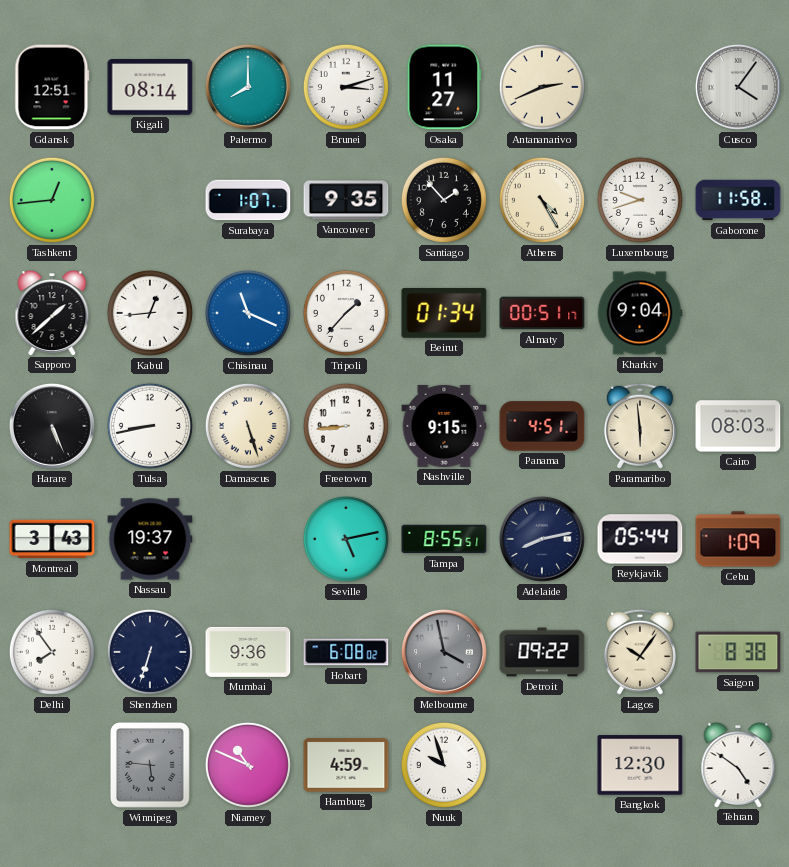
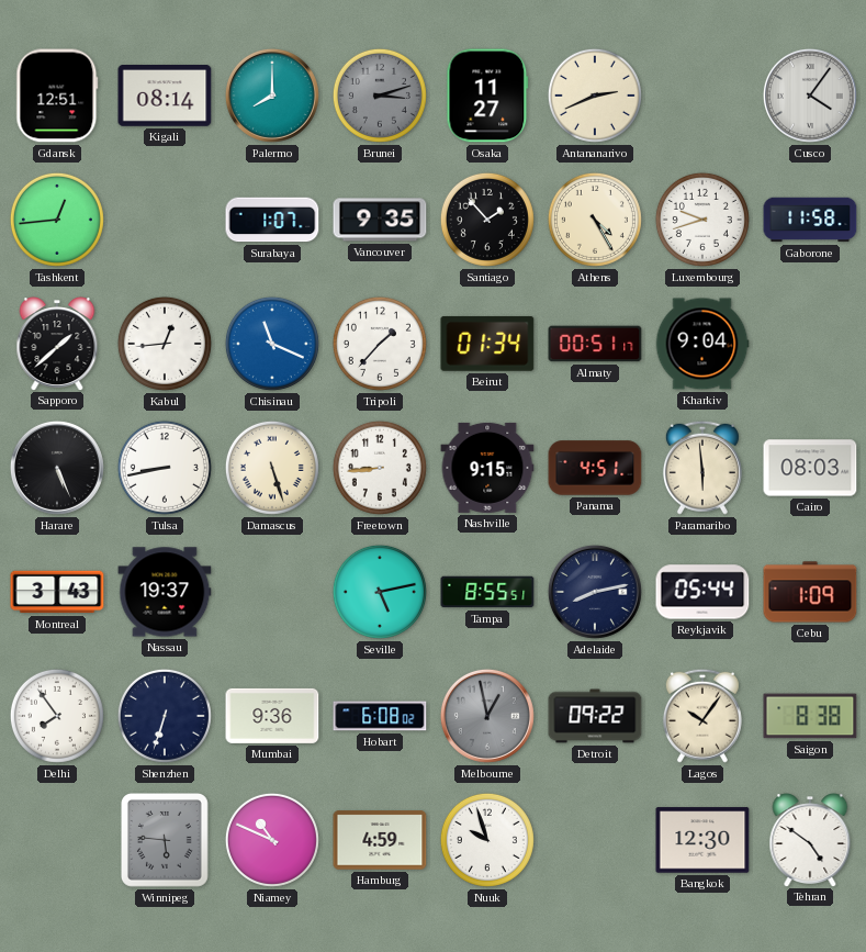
Brunei dial: white -> grey (380, 96)
Melbourne: 3:58 -> 12:58 (487, 716)
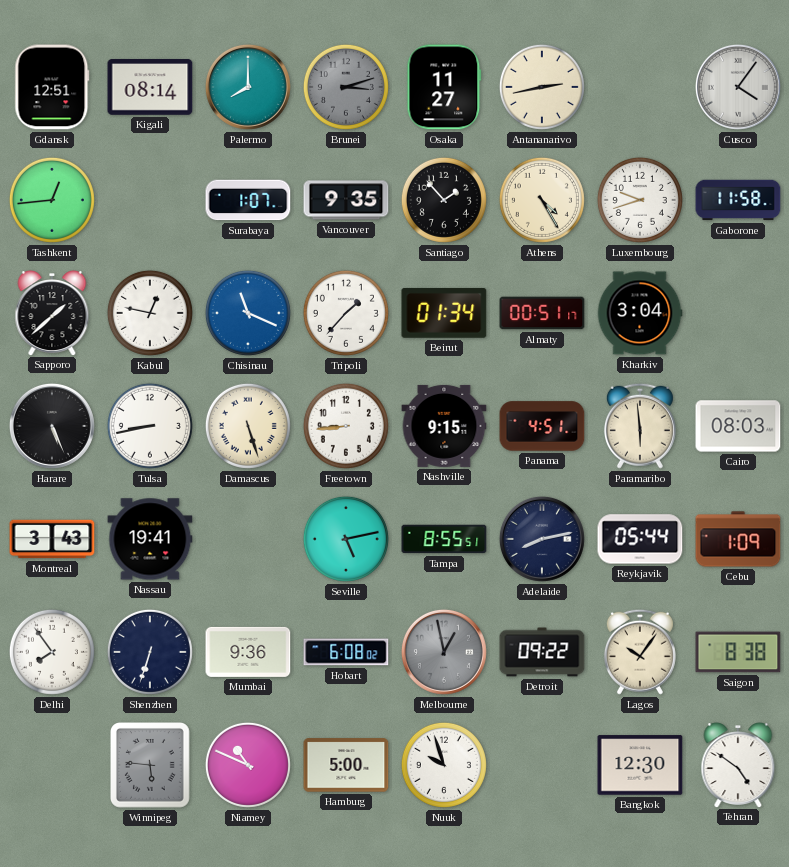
Antananarivo: 2:41 -> 2:43 (542, 87)
Kabul: 12:44 -> 12:47 (150, 313)
Kharkiv: 9:04 -> 3:04 (640, 313)
Nassau: 19:37 -> 19:41 (150, 539)
Hamburg: 4:59 -> 5:00 (346, 765)
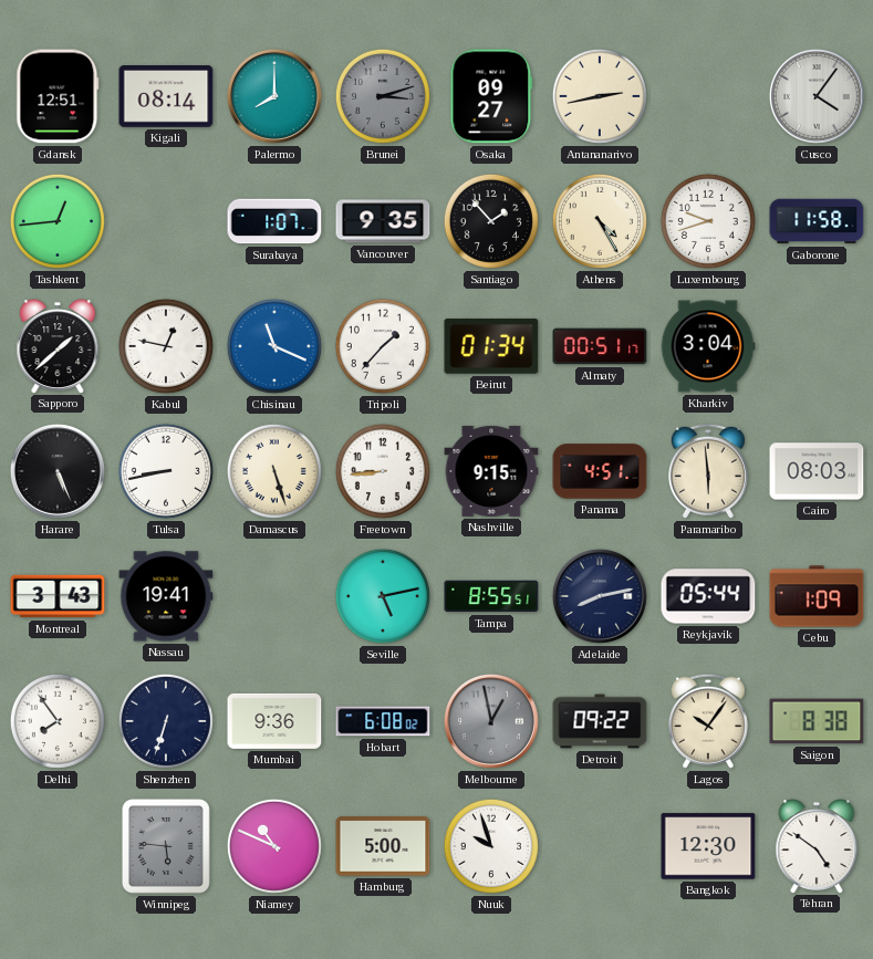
Osaka: 11:27 -> 09:27 (491, 96)
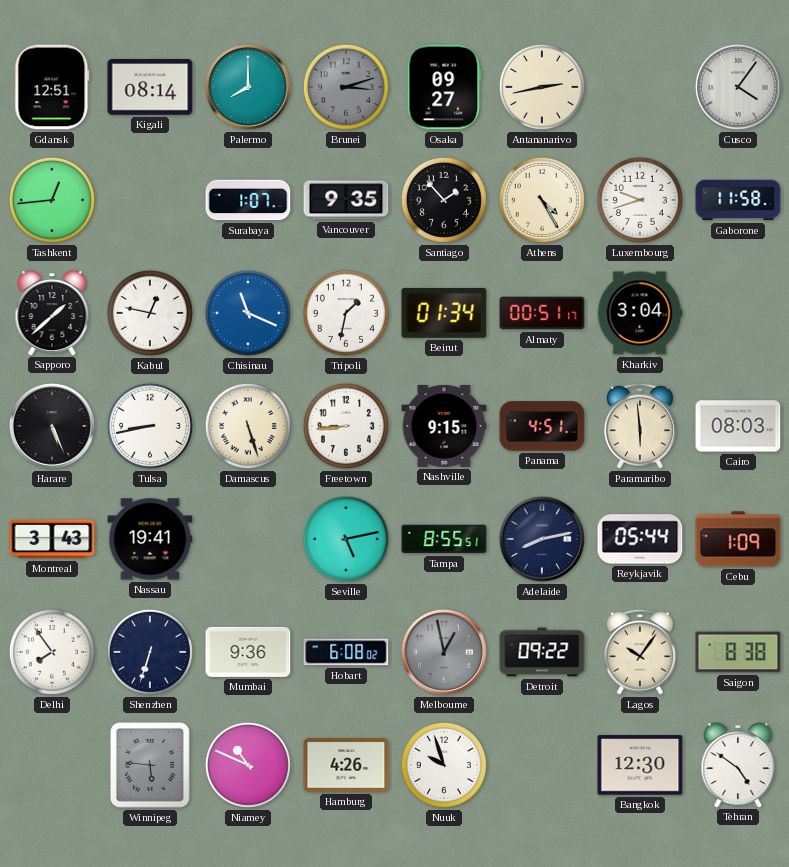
Tripoli: 1:37 -> 1:32 (346, 313)
Hamburg: 5:00 -> 4:26 (346, 765)
